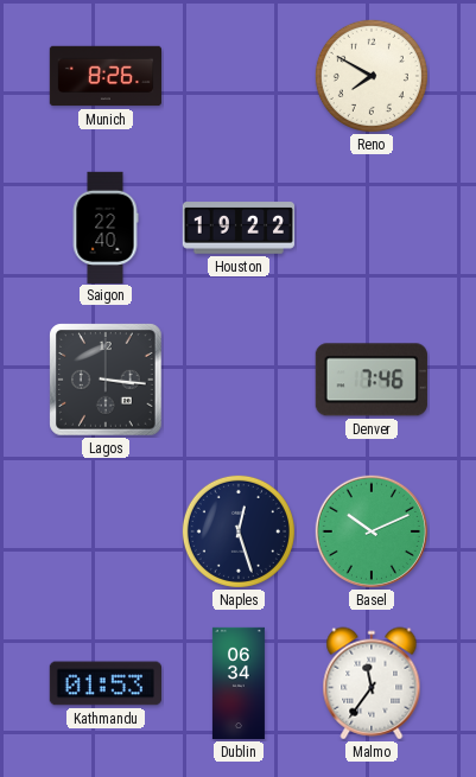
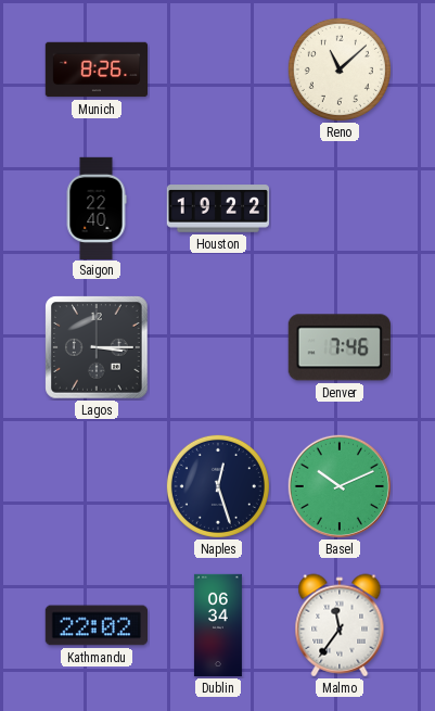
Reno: 7:50 -> 11:08 (340, 69)
Lagos: 3:16 -> 3:15 (97, 347)
Kathmandu: 01:53 -> 22:02 (95, 625)
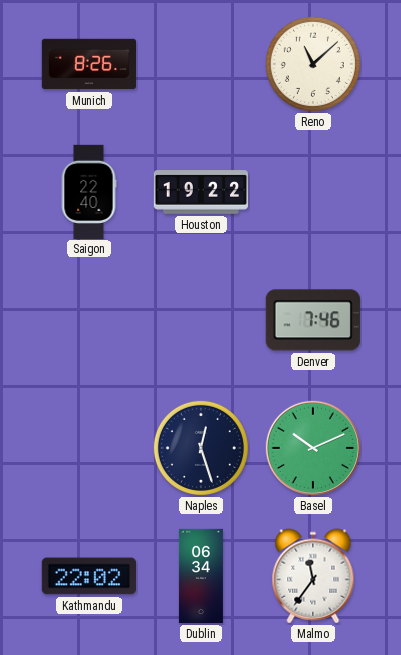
Lagos: 3:15 -> none (97, 347)
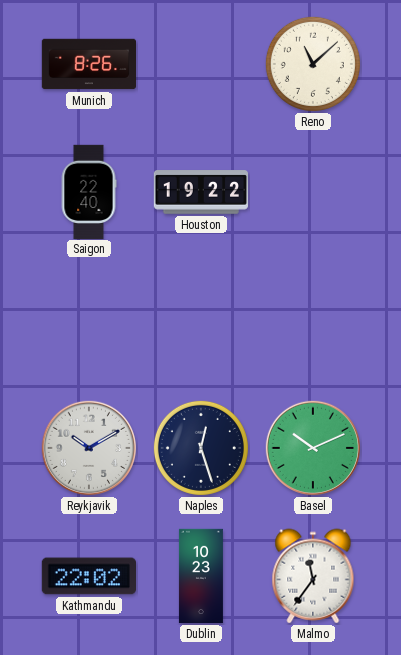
Denver: 7:46 -> none (313, 320)
Reykjavik: none -> 10:10 (89, 448)
Dublin: 06:34 -> 10:23 (201, 576)
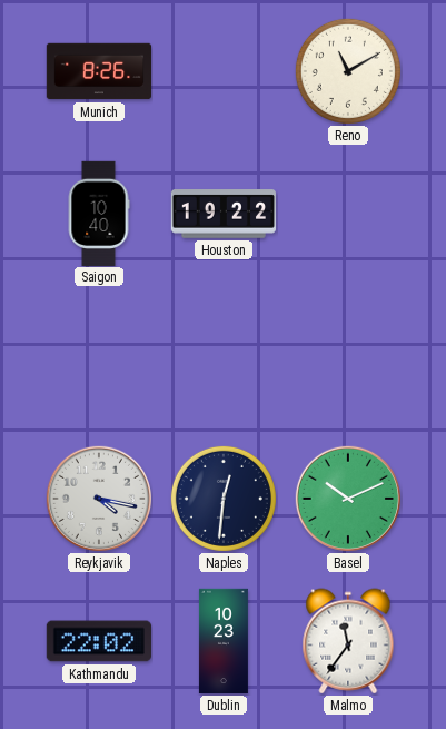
Reno: 11:08 -> 11:10 (348, 71)
Saigon: 22:40 -> 10:40 (99, 213)
Reykjavik: 10:10 -> 4:17 (99, 499)
Naples: 12:27 -> 12:31 (224, 499)
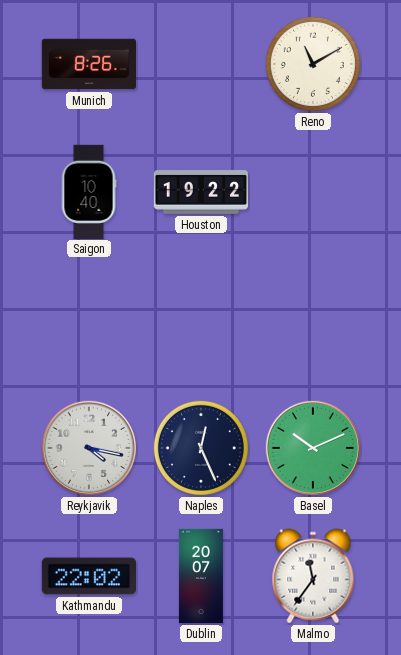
Naples: 12:31 -> 12:26 (201, 448)
Dublin: 10:23 -> 20:07 (201, 576)
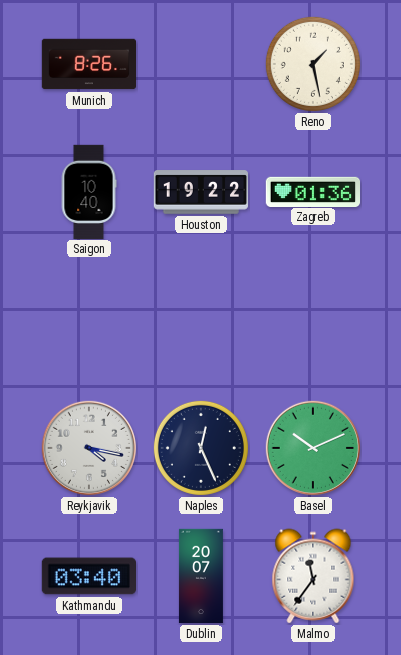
Reno: 11:10 -> 1:28 (313, 64)
Zagreb: none -> 01:36 (312, 191)
Kathmandu: 22:02 -> 03:40 (88, 576)
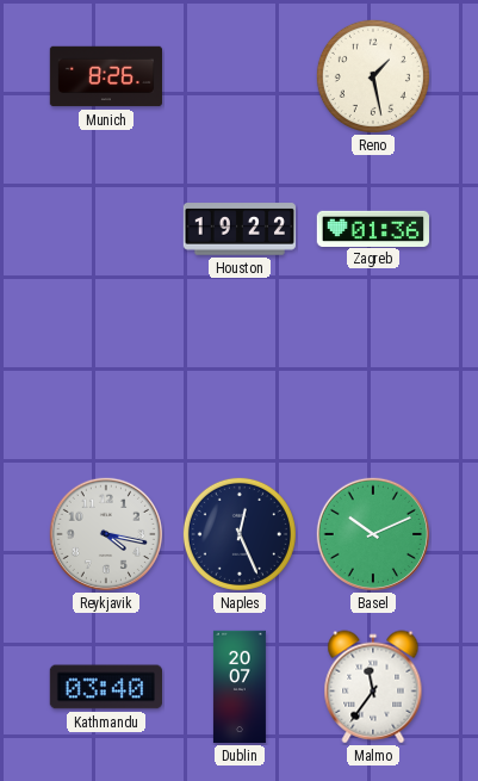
Saigon: 10:40 -> none (89, 191)
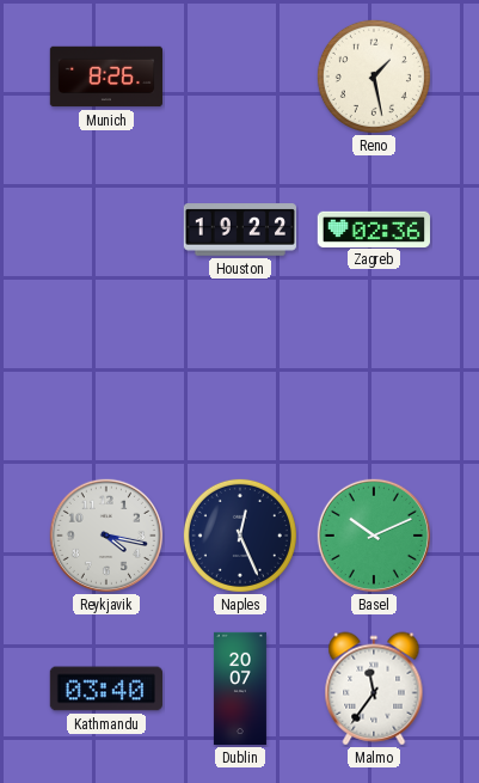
Zagreb: 01:36 -> 02:36 (373, 228)
